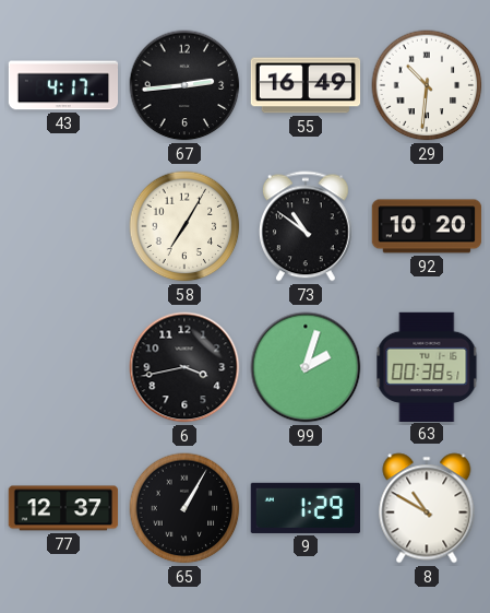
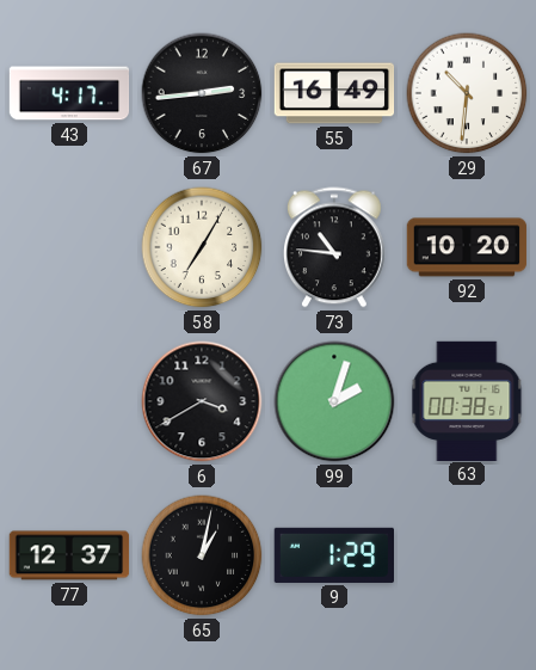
73: 10:51 -> 10:46 (335, 247)
6: 3:43 -> 3:40 (202, 401)
65: 1:05 -> 1:02 (202, 555)
8: 10:50 -> none (427, 508)
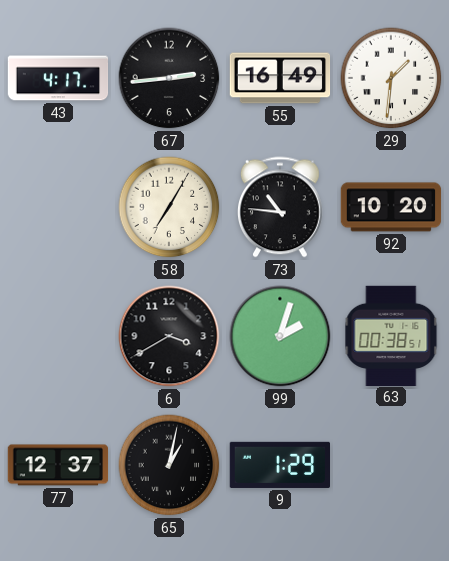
29: 10:31 -> 1:31 (391, 78)
